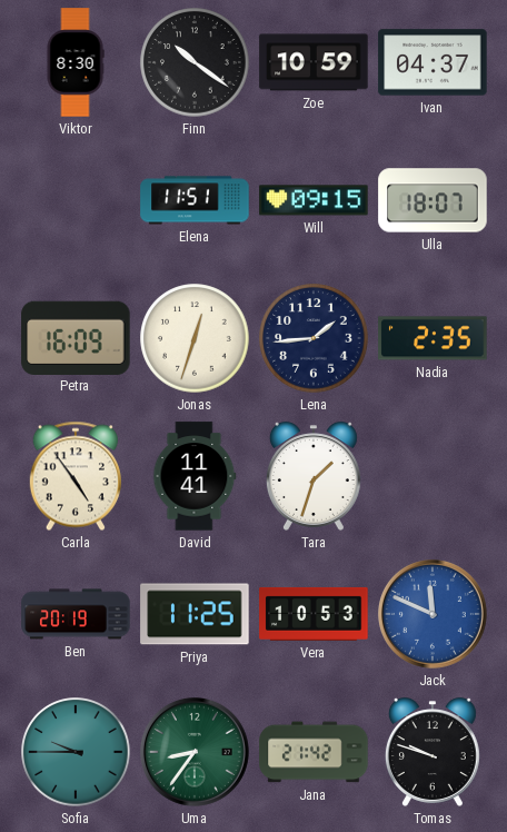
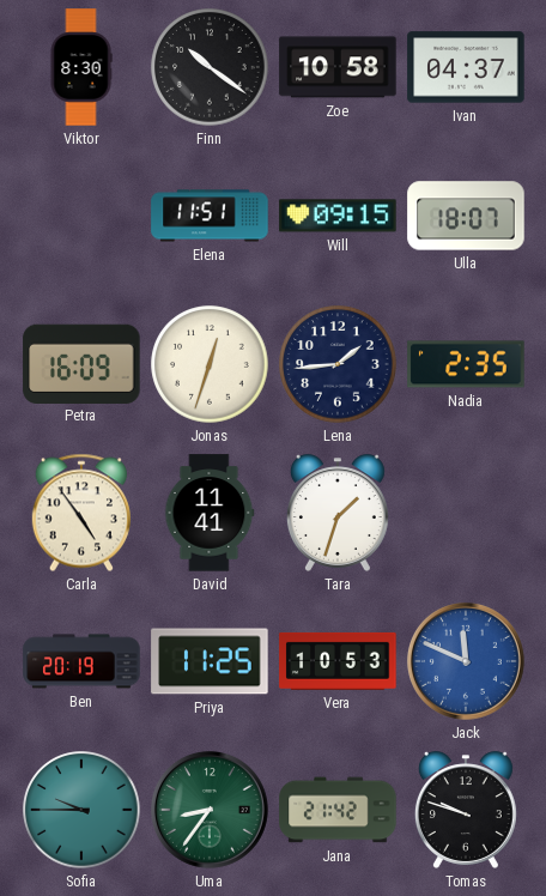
Zoe: 10:59 -> 10:58 (338, 67)
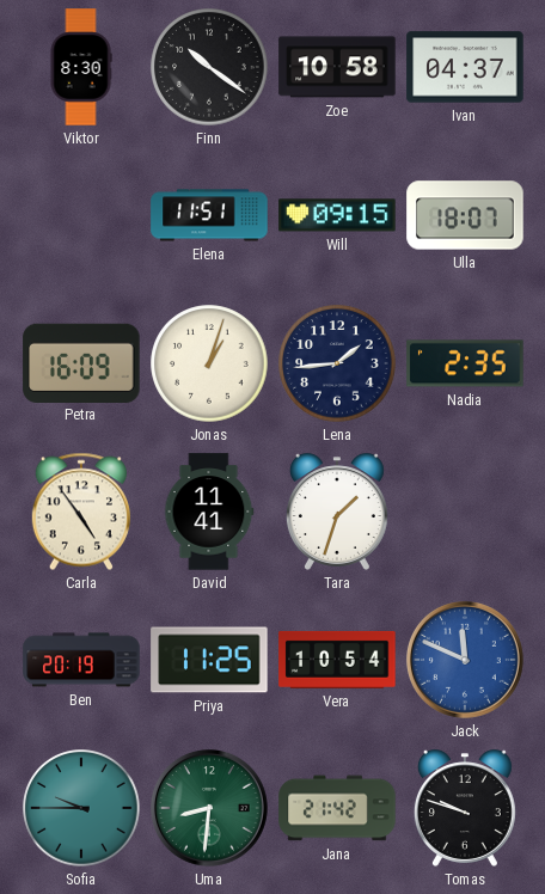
Jonas: 12:33 -> 1:03 (209, 363)
Vera: 10:53 -> 10:54 (337, 660)
Uma: 8:36 -> 8:31 (209, 808)
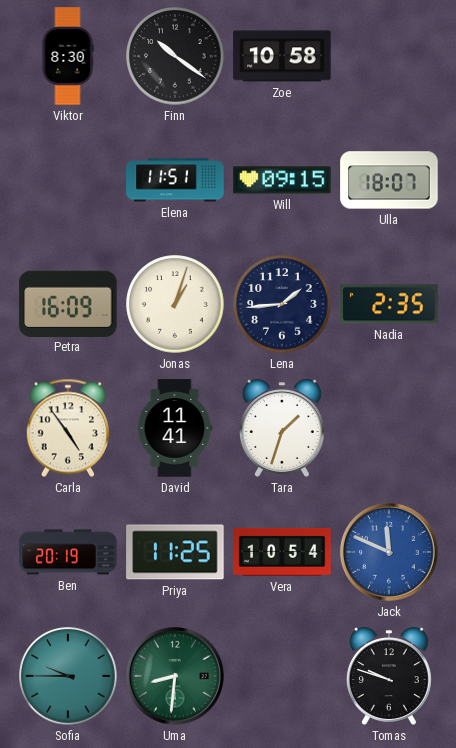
Ivan: 04:37 -> none (465, 67)
Jana: 21:42 -> none (337, 808)
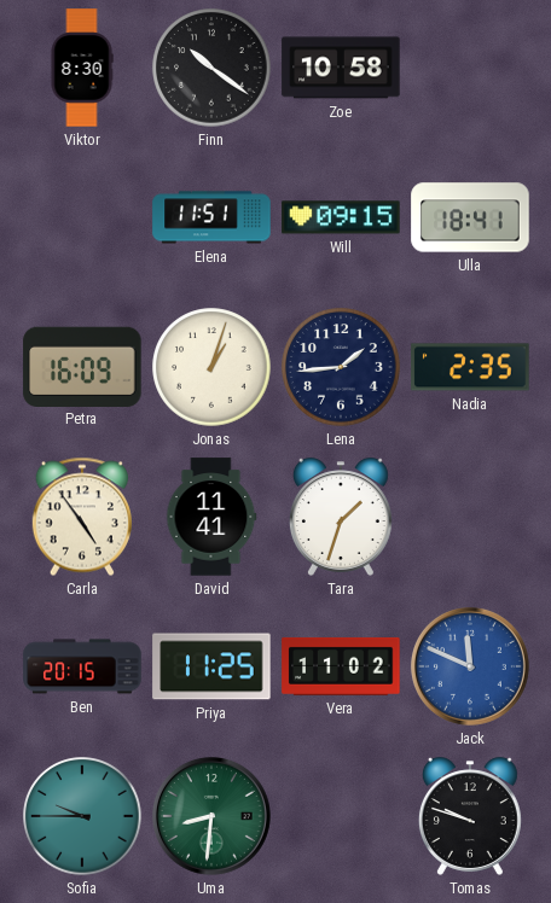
Ulla: 18:07 -> 18:41 (470, 217)
Ben: 20:19 -> 20:15 (82, 666)
Vera: 10:54 -> 11:02 (341, 666)
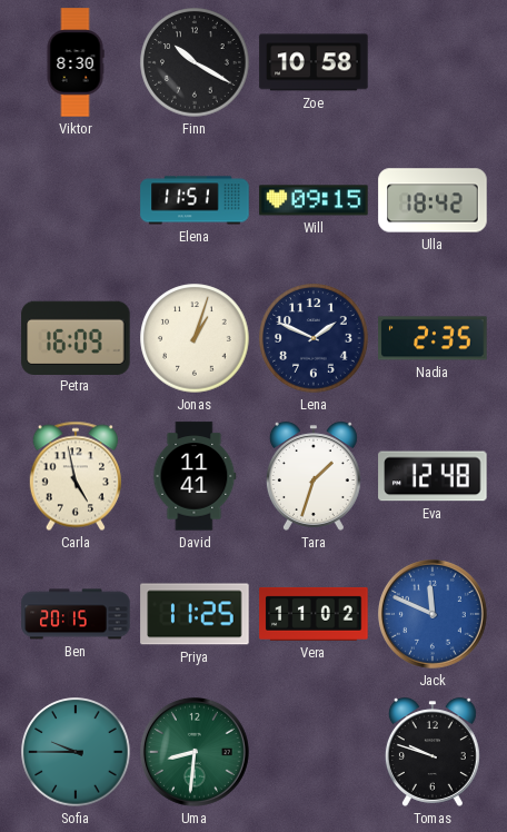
Finn: 10:21 -> 10:20 (195, 62)
Ulla: 18:41 -> 18:42 (433, 200)
Lena: 1:44 -> 1:49 (314, 338)
Carla: 4:54 -> 4:58 (76, 476)
Eva: none -> 12:48 (433, 476)
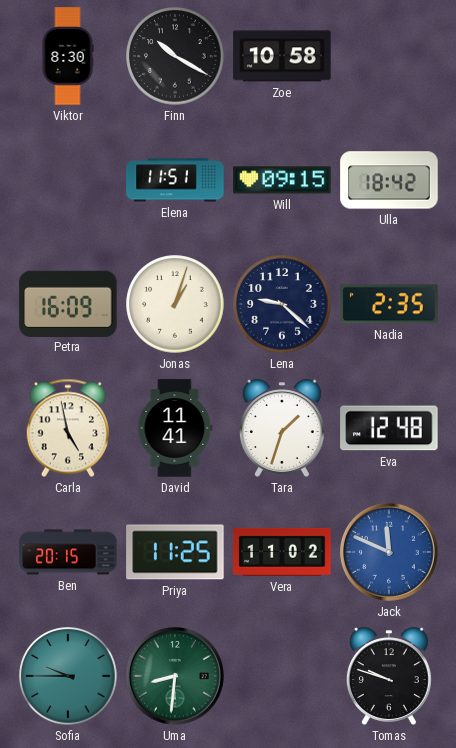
Lena: 1:49 -> 9:22 (282, 304)
